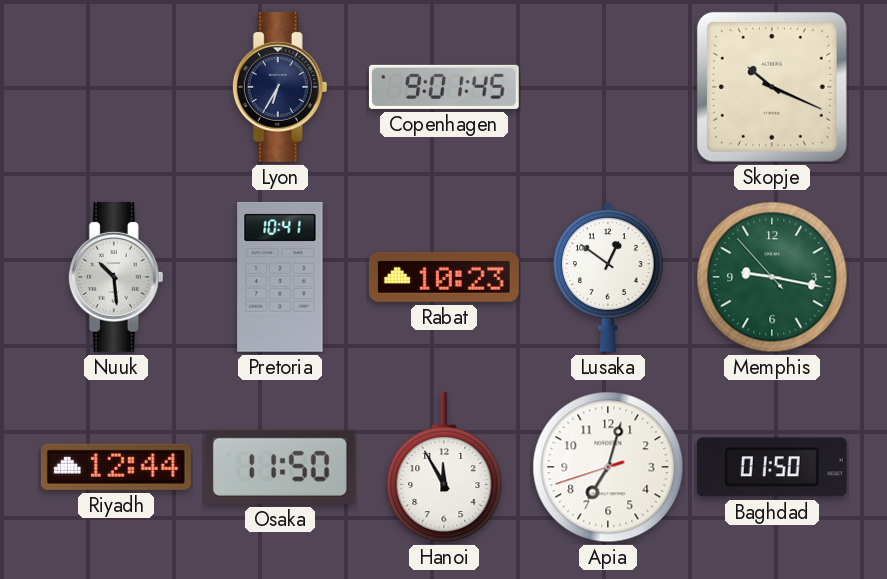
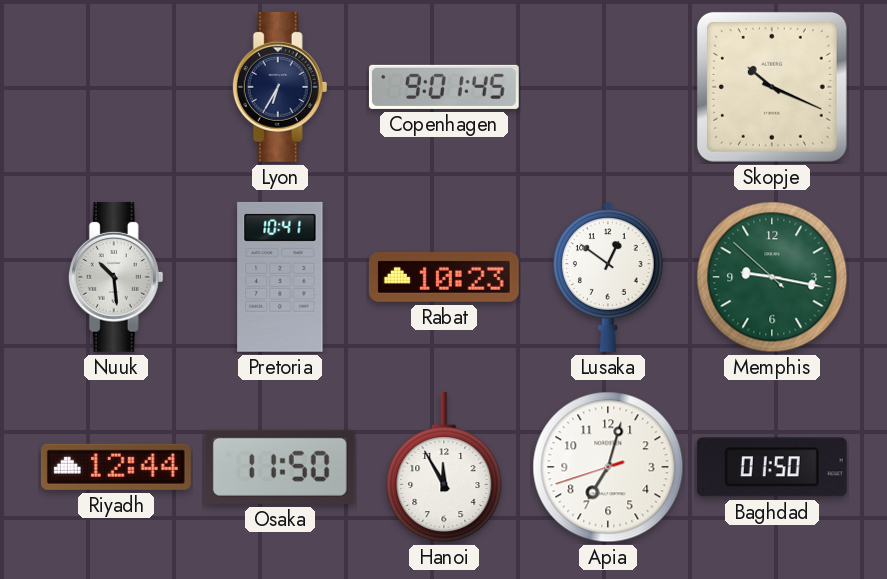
Memphis: 9:16:53 -> 9:16:52 (772, 277)
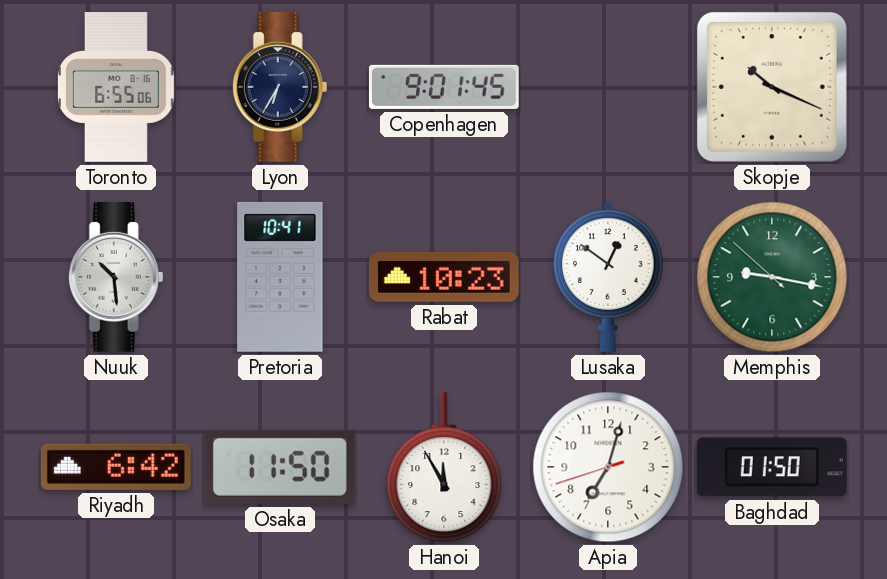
Toronto: none -> 6:55 (116, 88)
Riyadh: 12:44 -> 6:42 (116, 467)
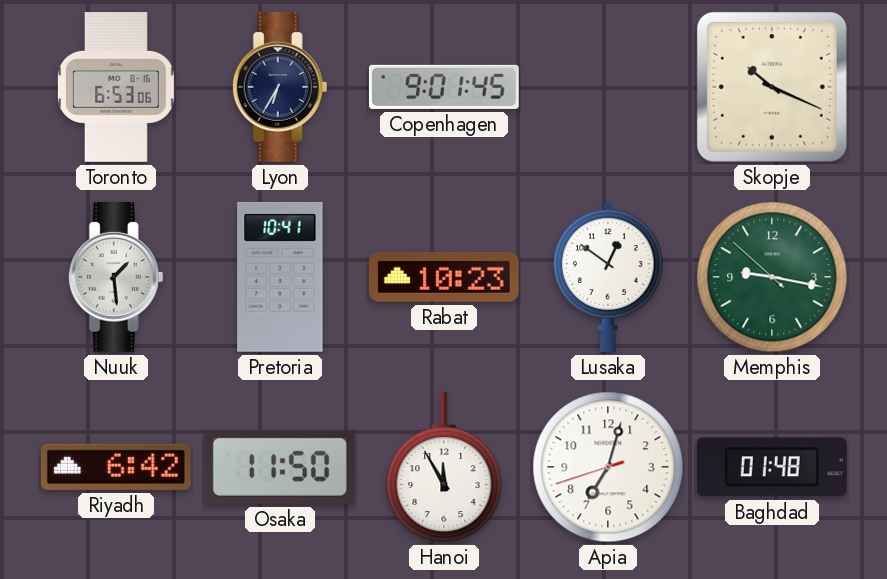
Toronto: 6:55 -> 6:53 (116, 88)
Nuuk: 10:29 -> 1:29 (116, 277)
Baghdad: 01:50 -> 01:48 (772, 467)
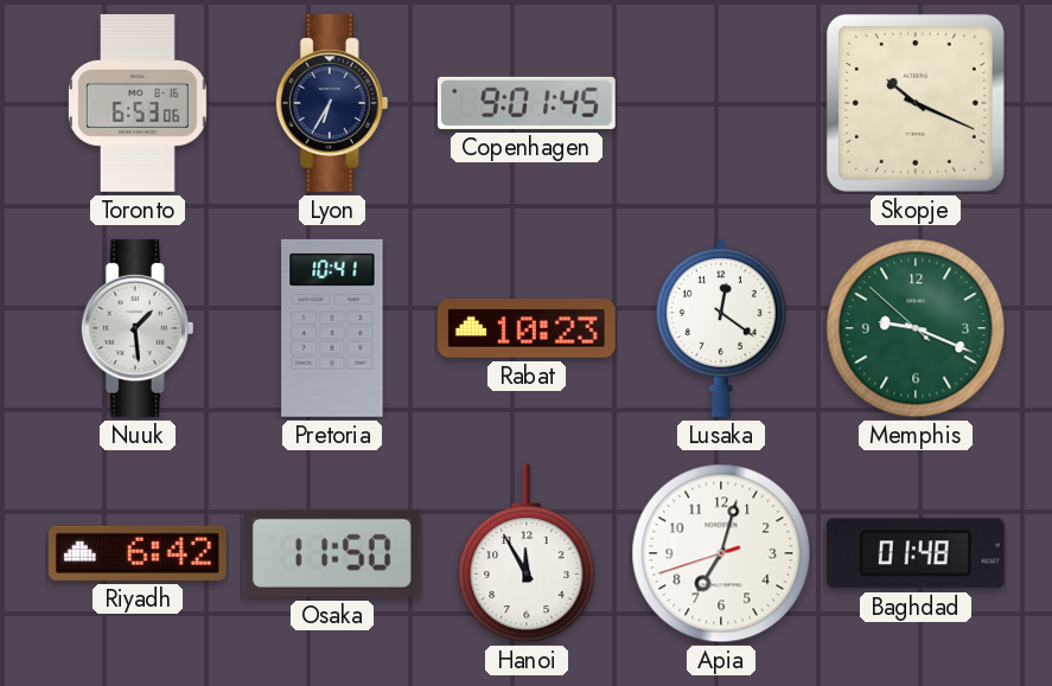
Lusaka: 12:51 -> 12:21 (722, 328)
Memphis: 9:16 -> 9:18 (916, 328)
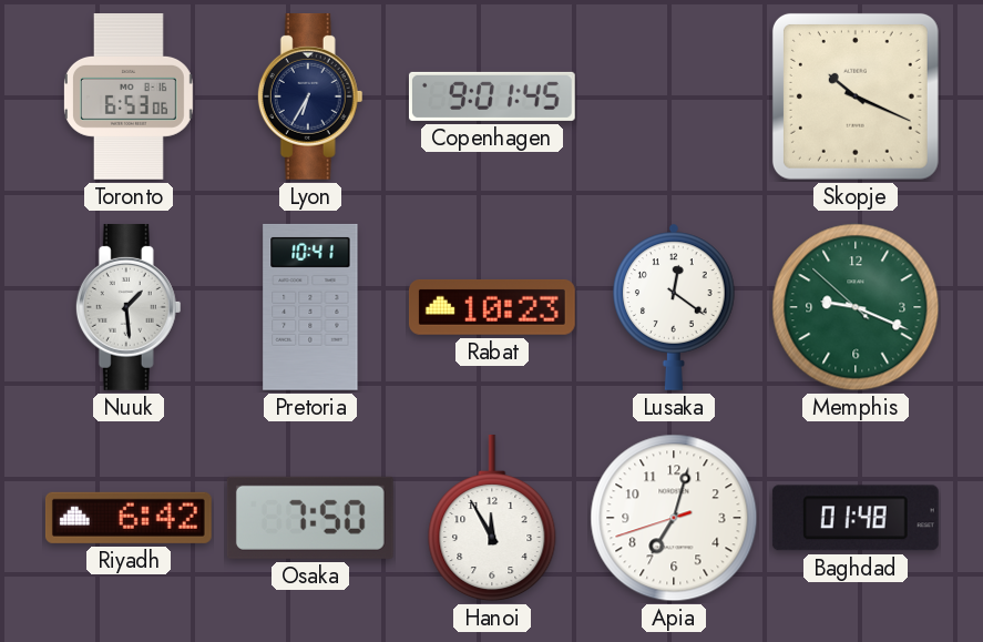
Osaka: 11:50 -> 7:50 (310, 518)
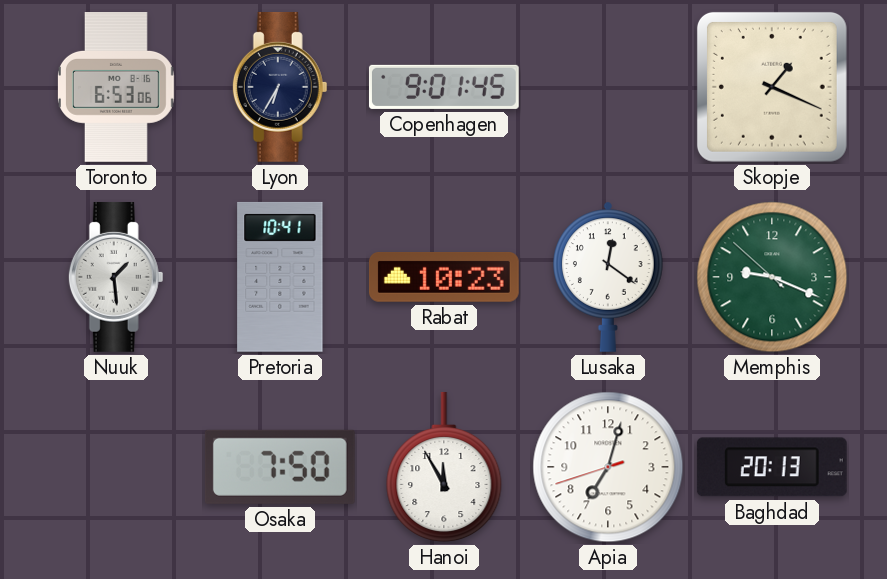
Skopje: 10:19 -> 1:19 (772, 87)
Riyadh: 6:42 -> none (129, 518)
Baghdad: 01:48 -> 20:13 (772, 467)
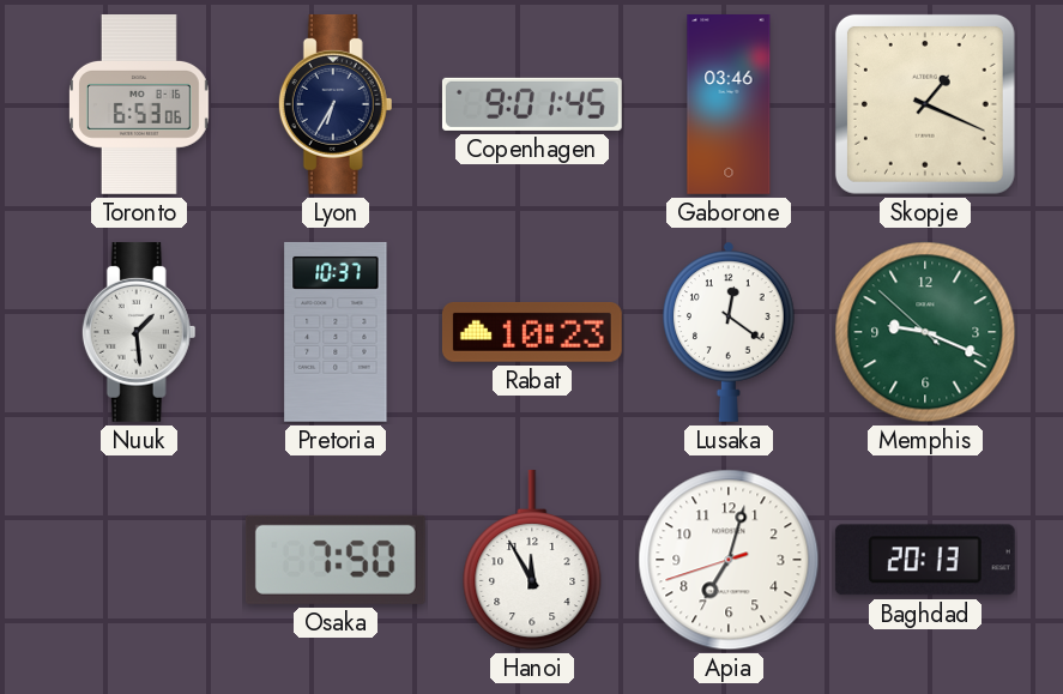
Gaborone: none -> 03:46 (729, 105)
Pretoria: 10:41 -> 10:37 (336, 332)
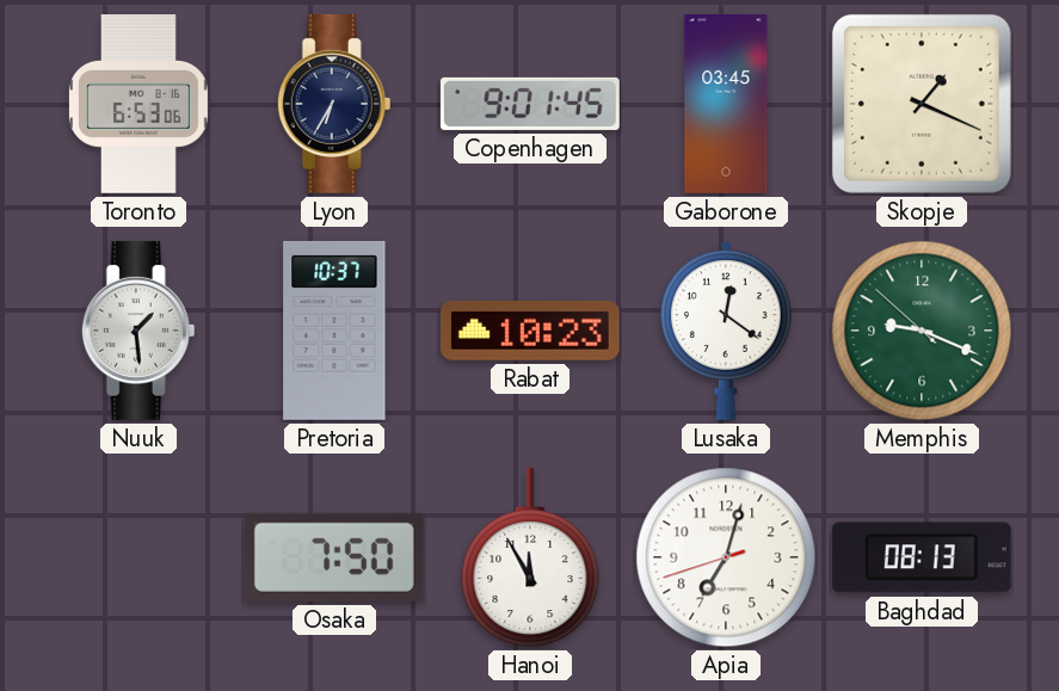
Gaborone: 03:46 -> 03:45 (726, 105)
Baghdad: 20:13 -> 08:13 (922, 557)
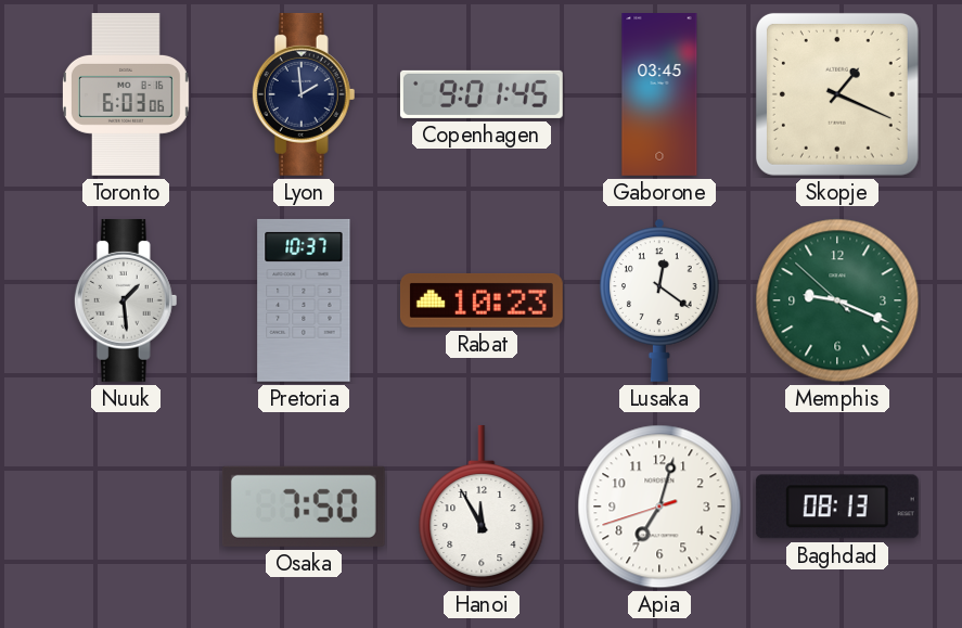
Toronto: 6:53 -> 6:03 (126, 95)
Lyon: 6:35 -> 1:59 (304, 94)
